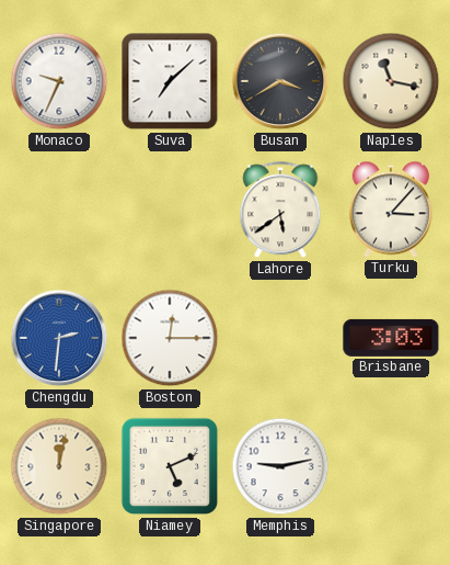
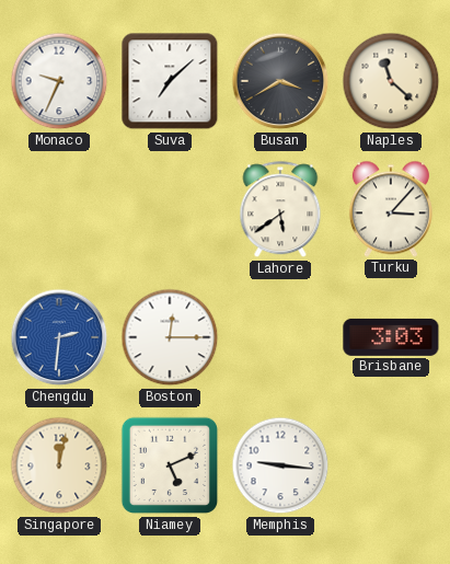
Naples: 11:17 -> 11:22 (391, 81)
Memphis: 9:13 -> 9:16 (280, 465)
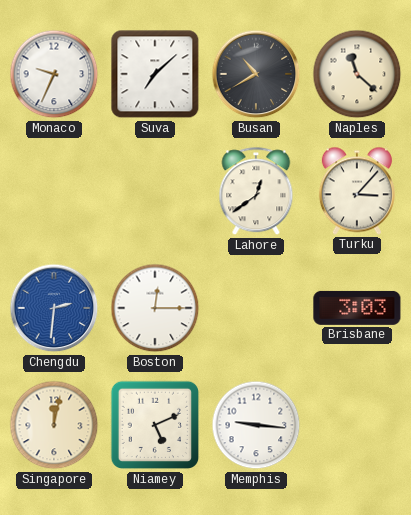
Busan: 3:40 -> 10:40 (256, 74)
Lahore: 5:39 -> 12:39 (256, 192)
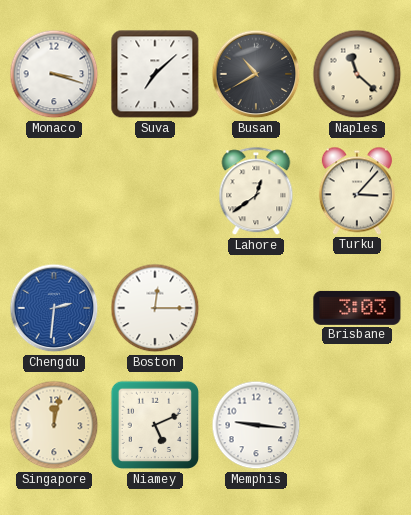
Monaco: 9:34 -> 3:18 (54, 74)
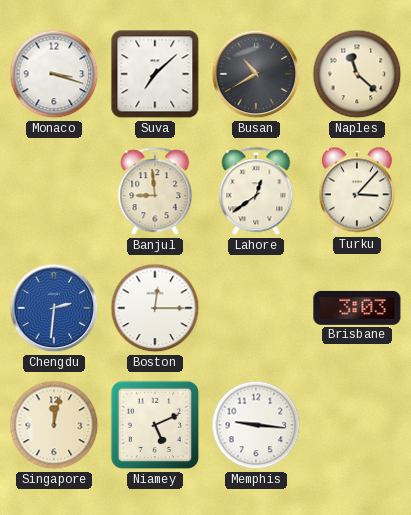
Banjul: none -> 8:59 (155, 192)
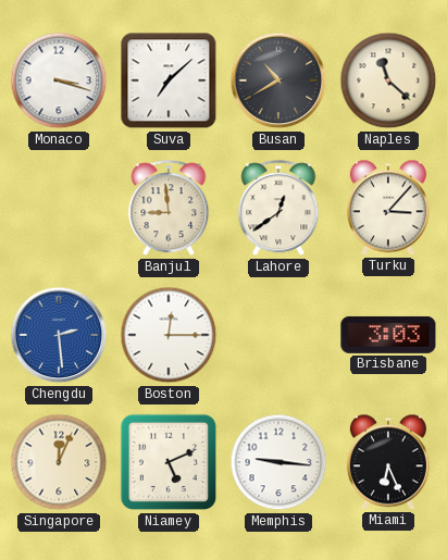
Chengdu: 2:31 -> 2:29 (59, 335)
Singapore: 12:02 -> 12:04 (59, 462)
Miami: none -> 6:26 (388, 462)
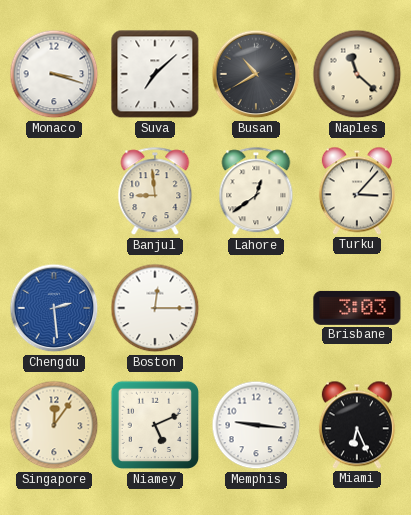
Singapore: 12:04 -> 12:06 (54, 425)
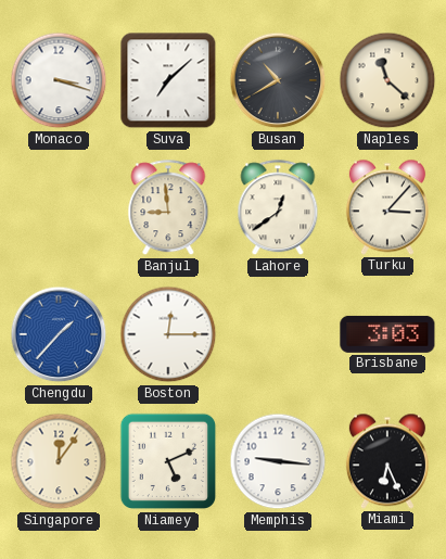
Chengdu: 2:29 -> 1:37 (59, 334)
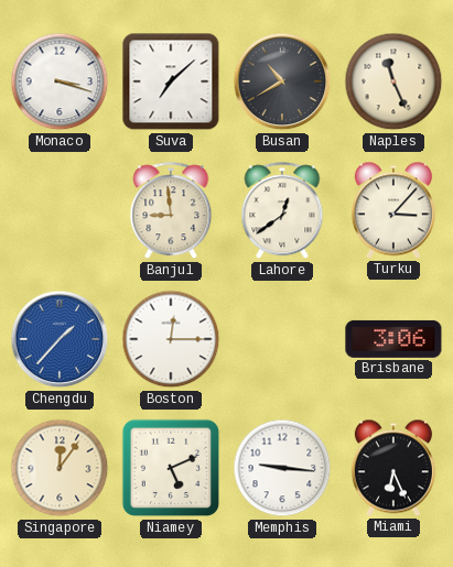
Naples: 11:22 -> 11:26 (393, 81)
Brisbane: 3:03 -> 3:06 (393, 339)
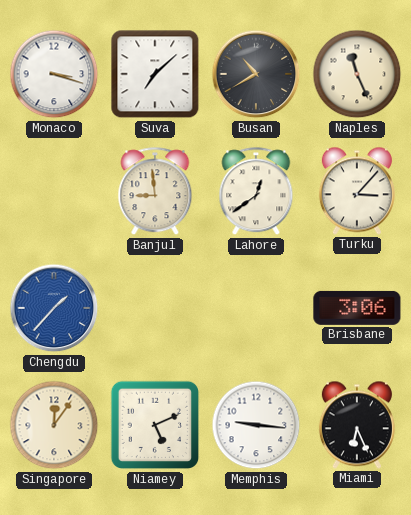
Boston: 12:15 -> none (171, 339)
